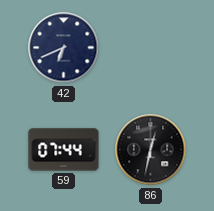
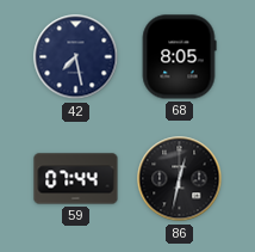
42: 6:41 -> 7:28 (76, 57)
68: none -> 8:05 (179, 57)
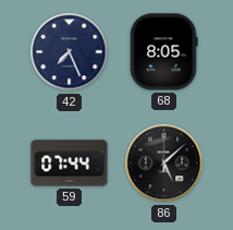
42: 7:28 -> 7:26 (70, 52)
86: 12:32 -> 5:08 (164, 164)
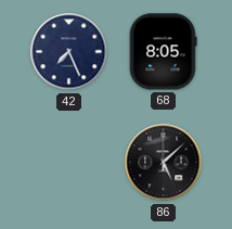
59: 07:44 -> none (70, 164)
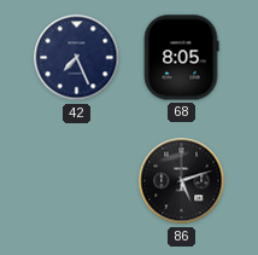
86: 5:08 -> 5:12 (182, 181)
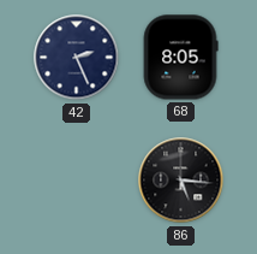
42: 7:26 -> 2:26 (77, 58)
86: 5:12 -> 5:16 (181, 181)
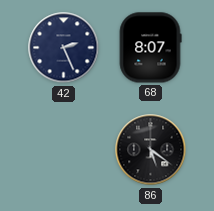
68: 8:05 -> 8:07 (150, 48)
86: 5:16 -> 5:21 (151, 150)
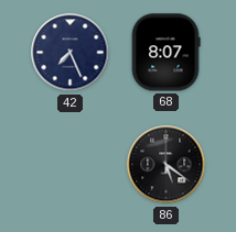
42: 2:26 -> 7:26 (71, 53)
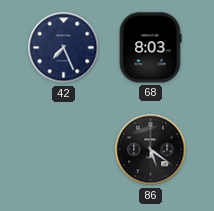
68: 8:07 -> 8:03 (150, 48)
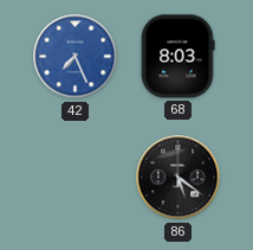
42 dial: navy -> blue (76, 57)
